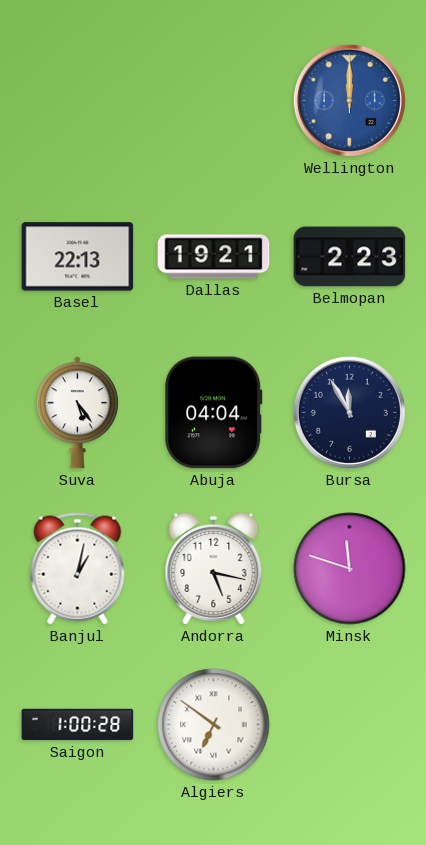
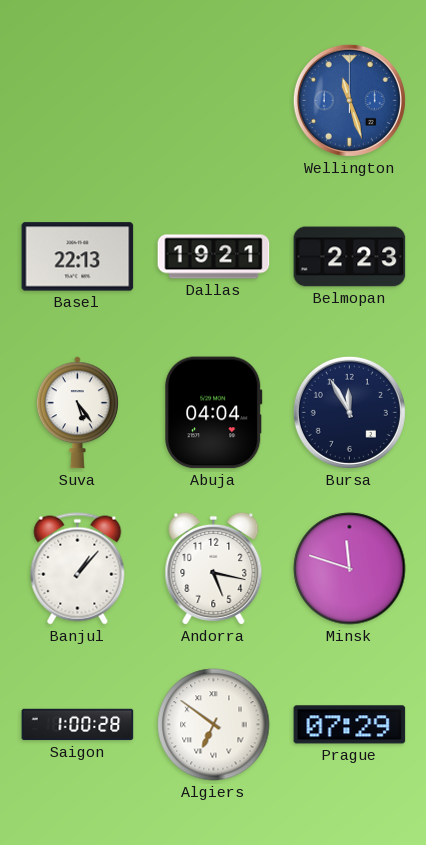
Wellington: 12:00 -> 11:27 (349, 100)
Banjul: 1:02 -> 1:07 (78, 569)
Prague: none -> 07:29 (350, 725)
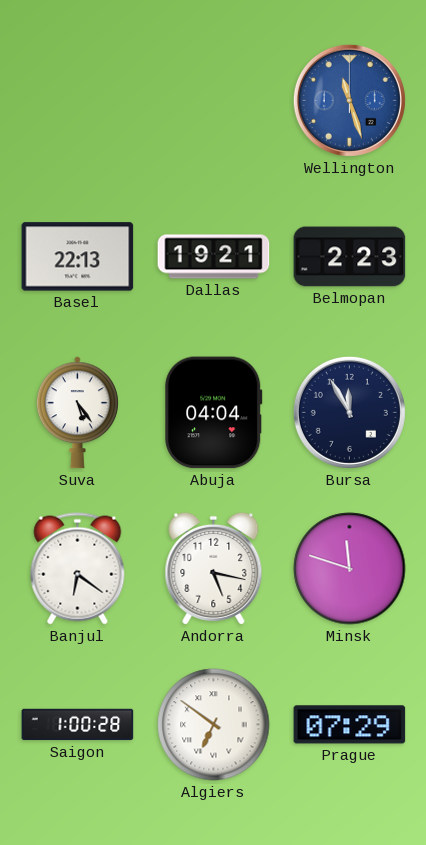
Banjul: 1:07 -> 6:21 (78, 569)
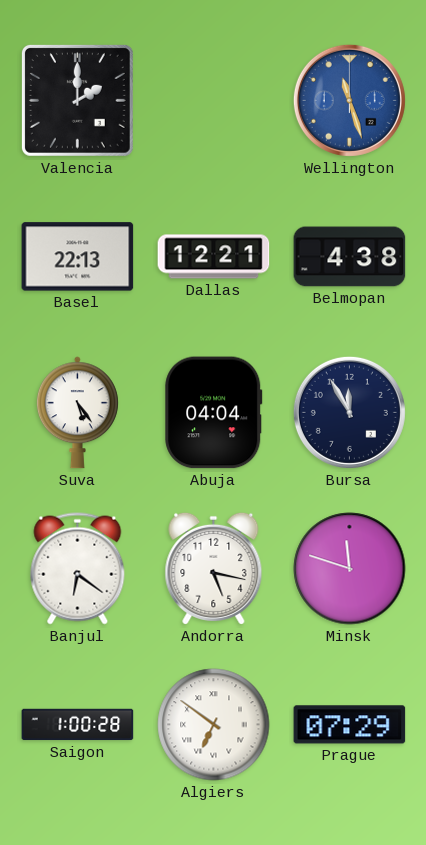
Valencia: none -> 2:00 (77, 100)
Dallas: 19:21 -> 12:21 (214, 257)
Belmopan: 2:23 -> 4:38 (350, 257)
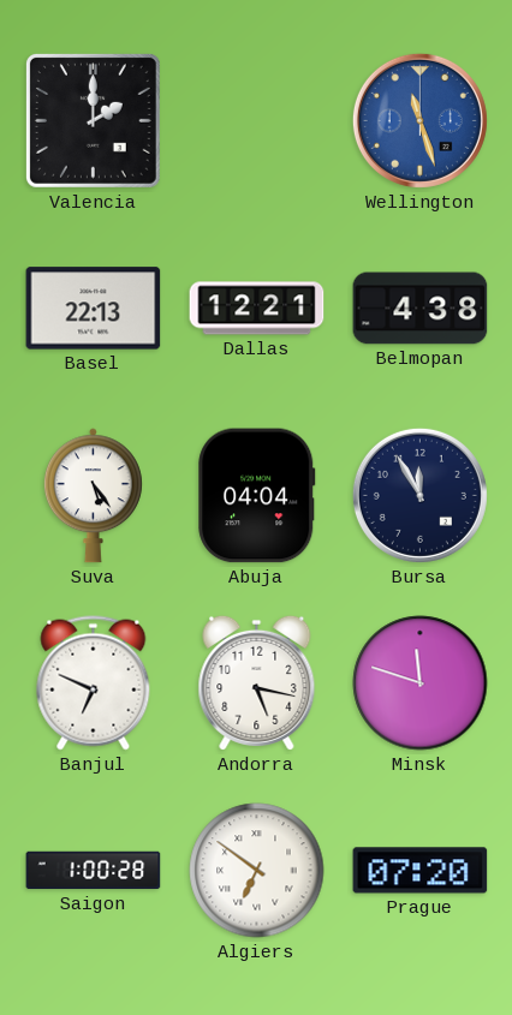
Banjul: 6:21 -> 6:49 (94, 683)
Prague: 07:29 -> 07:20 (421, 871)
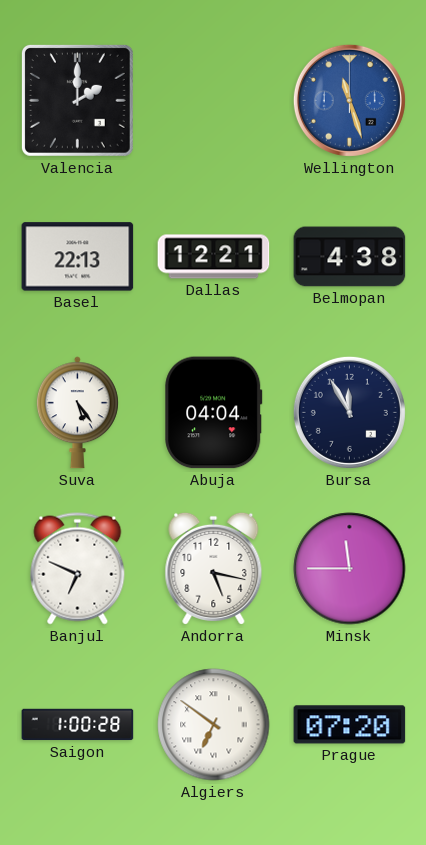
Minsk: 11:48 -> 11:45 (350, 569)
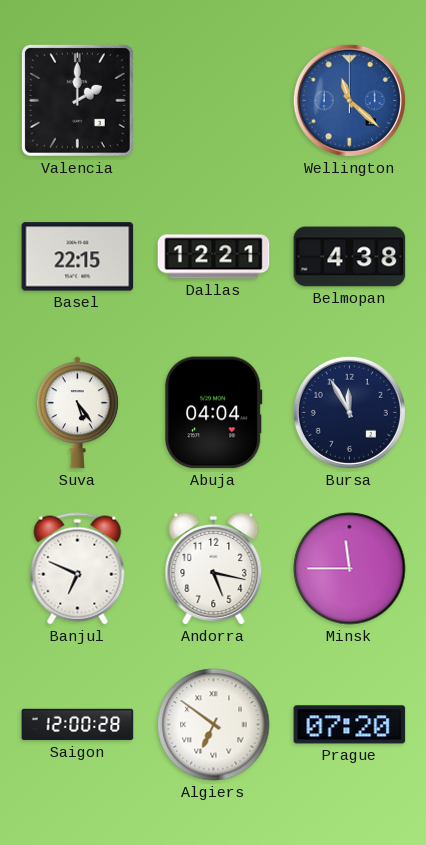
Wellington: 11:27 -> 11:22 (349, 100)
Basel: 22:13 -> 22:15 (78, 257)
Saigon: 1:00 -> 12:00 (78, 725)
